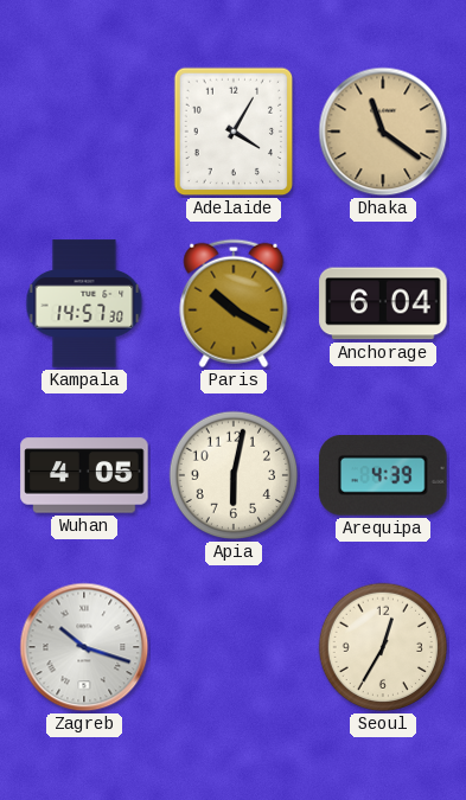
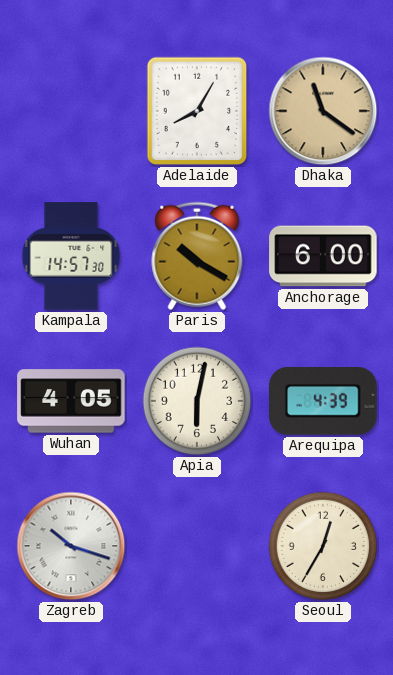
Adelaide: 4:05 -> 8:05 (197, 111)
Anchorage: 6:04 -> 6:00 (323, 256)
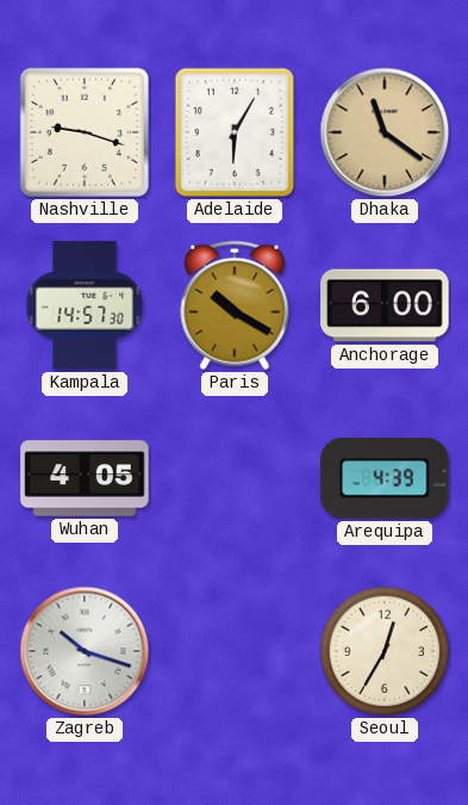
Nashville: none -> 9:18 (85, 132)
Adelaide: 8:05 -> 6:05 (235, 132)
Apia: 6:02 -> none (197, 401)
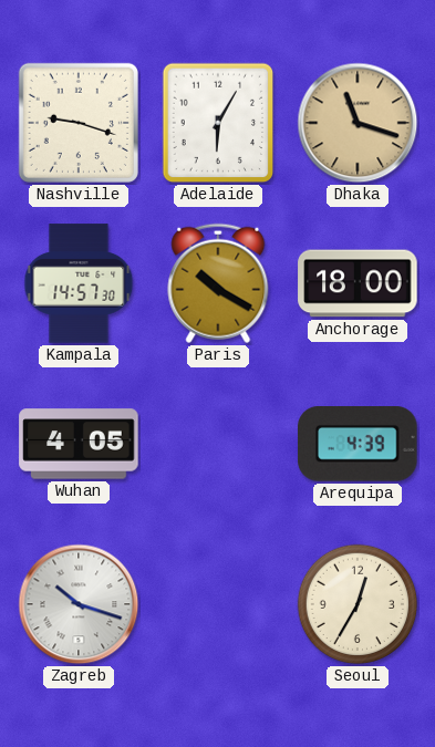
Dhaka: 11:21 -> 11:18 (358, 123)
Anchorage: 6:00 -> 18:00 (358, 283)
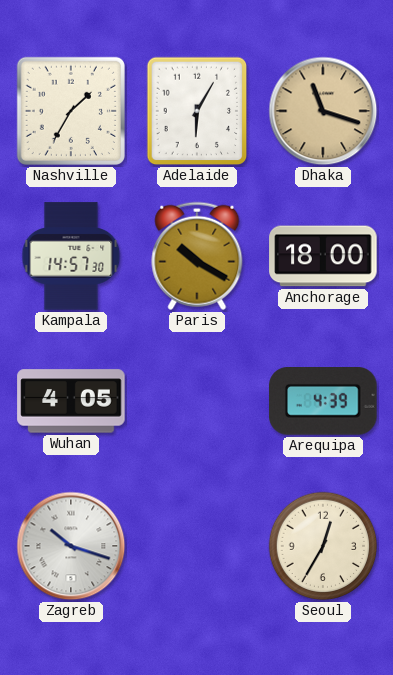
Nashville: 9:18 -> 1:35 (71, 111)
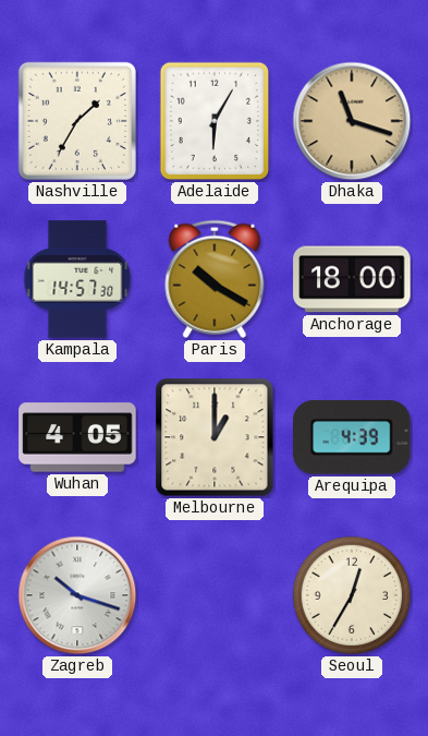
Melbourne: none -> 1:00 (215, 437)
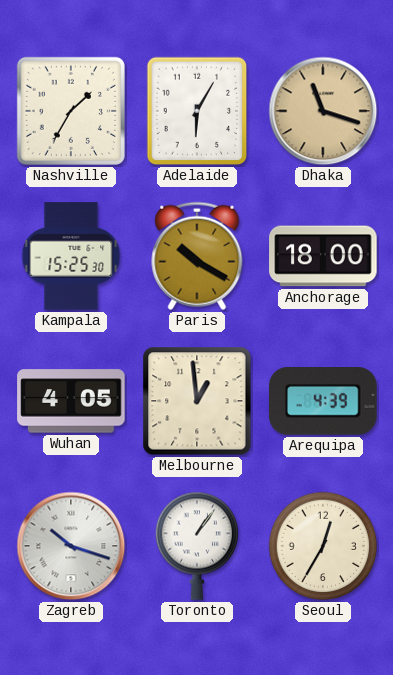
Kampala: 14:57 -> 15:25 (71, 256)
Melbourne: 1:00 -> 12:59 (197, 401)
Toronto: none -> 1:06 (196, 546)
